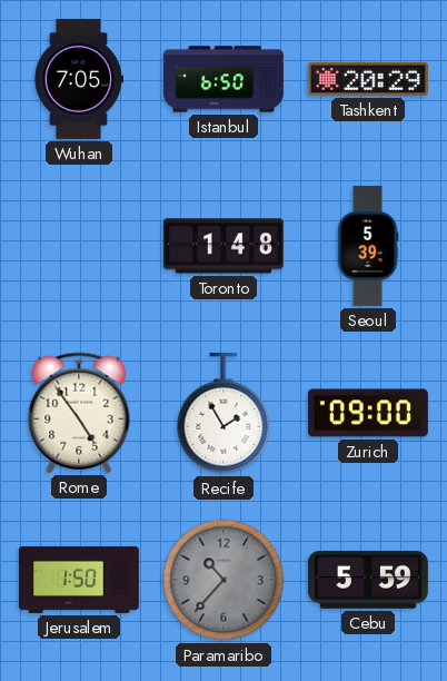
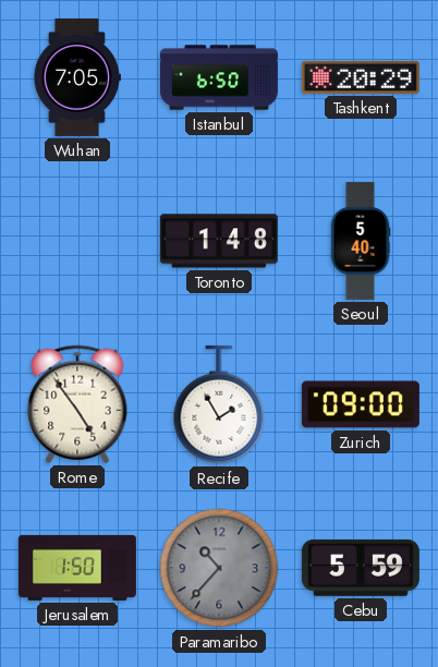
Seoul: 5:39 -> 5:40 (361, 241)
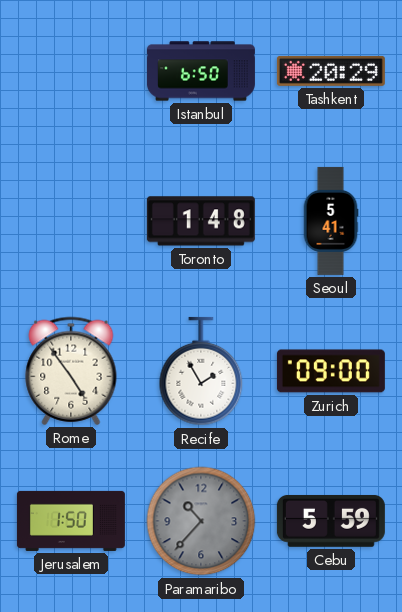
Wuhan: 7:05 -> none (76, 77)
Seoul: 5:40 -> 5:41 (331, 221)
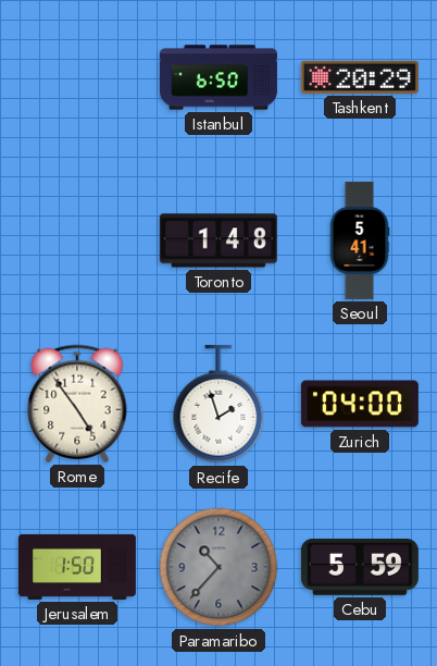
Recife: 1:55 -> 1:57 (218, 404)
Zurich: 09:00 -> 04:00 (360, 404)
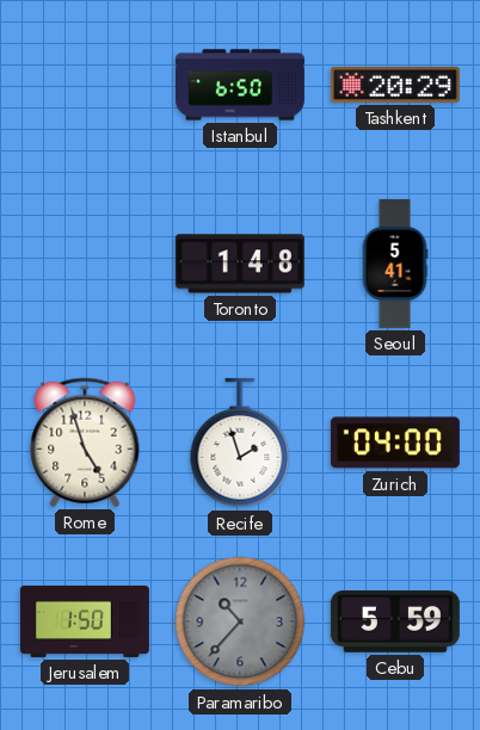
Rome: 4:54 -> 4:57 (85, 443)
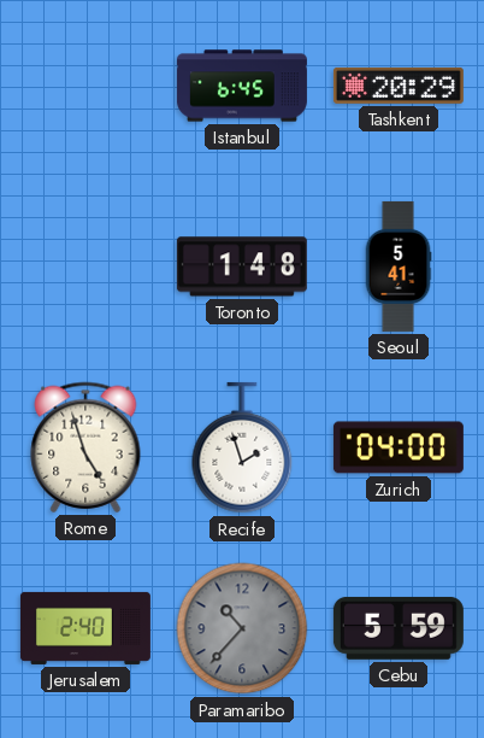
Istanbul: 6:50 -> 6:45 (242, 86)
Jerusalem: 1:50 -> 2:40 (85, 628)
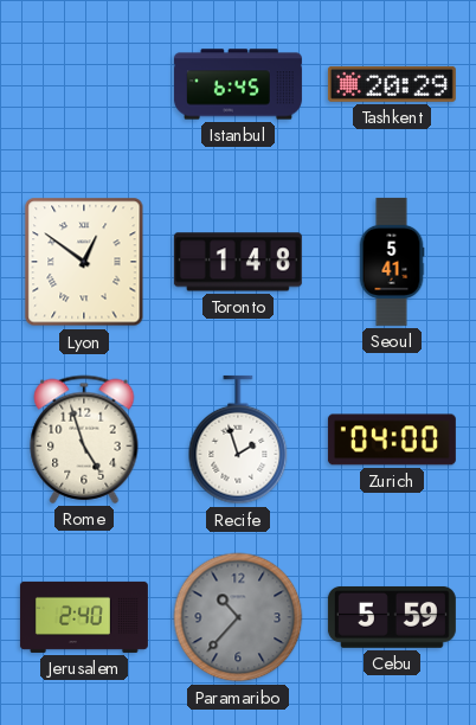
Lyon: none -> 12:51 (84, 262)
